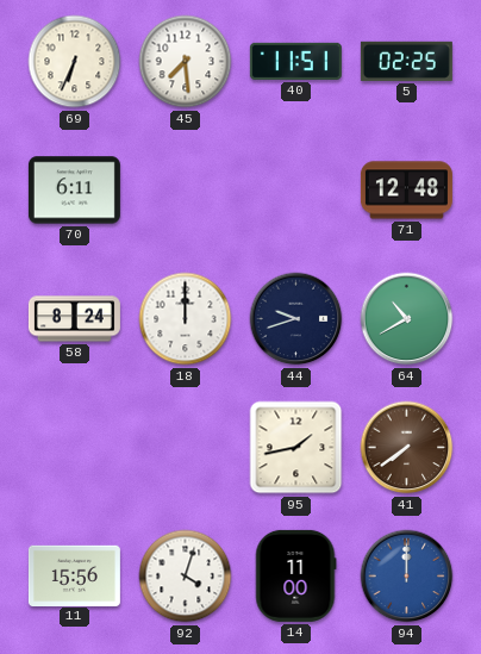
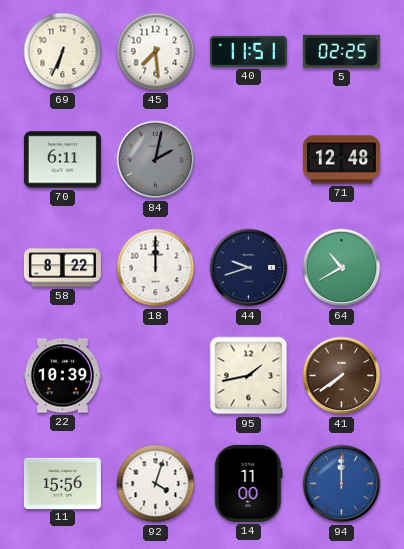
84: none -> 2:02 (156, 160)
58: 8:24 -> 8:22 (62, 268)
22: none -> 10:39 (62, 376)
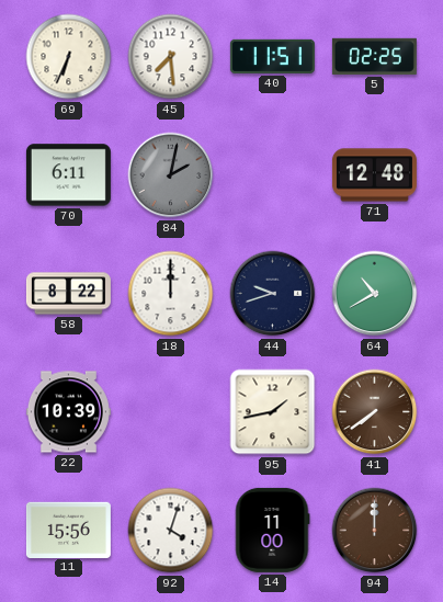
94 dial: blue -> brown (375, 531)
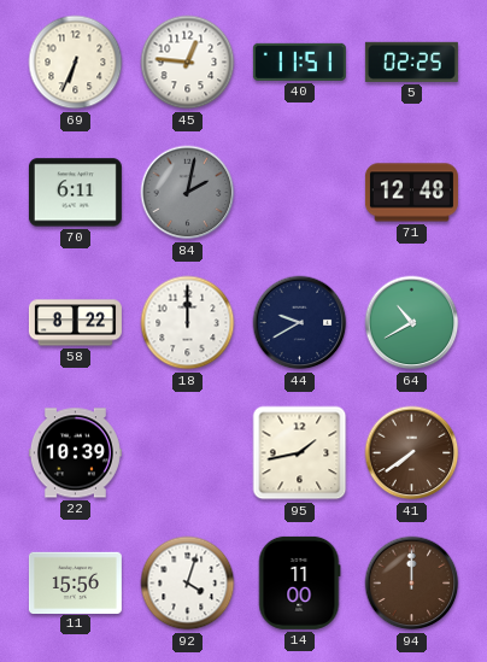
45: 7:29 -> 12:46 (188, 63)
44: 9:42 -> 9:40 (300, 323)
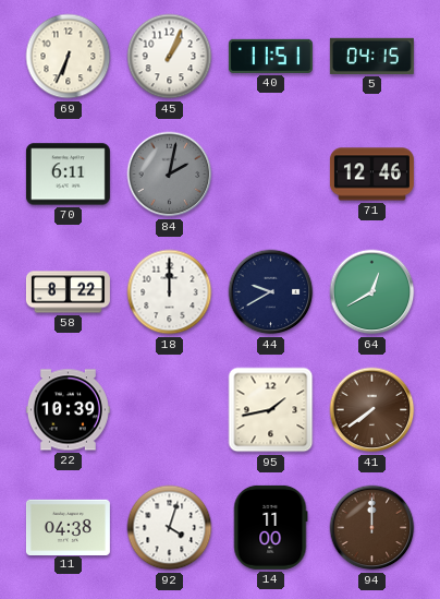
45: 12:46 -> 1:04 (170, 57)
5: 02:25 -> 04:15 (371, 56)
71: 12:48 -> 12:46 (371, 175)
64: 10:40 -> 12:40 (372, 292)
11: 15:56 -> 04:38 (68, 527)
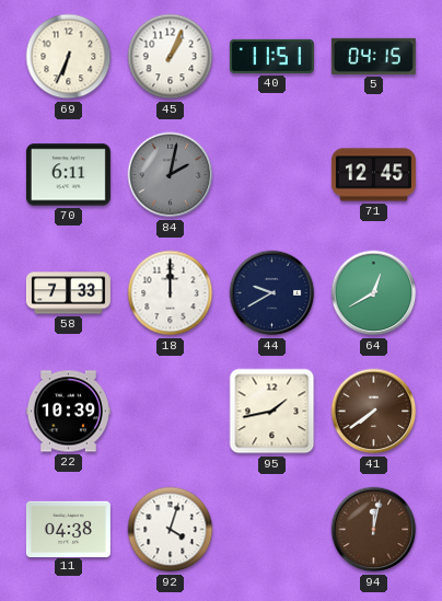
71: 12:46 -> 12:45 (373, 175)
58: 8:22 -> 7:33 (68, 293)
14: 11:00 -> none (270, 527)
94: 12:00 -> 12:02 (374, 530)
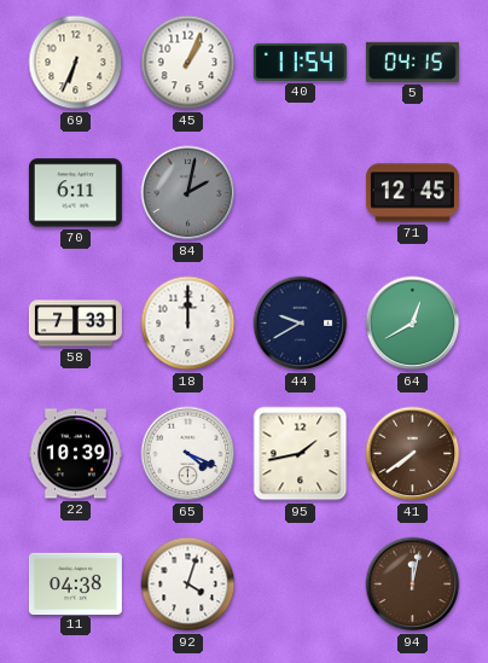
40: 11:51 -> 11:54 (300, 62)
65: none -> 4:19 (188, 454)
